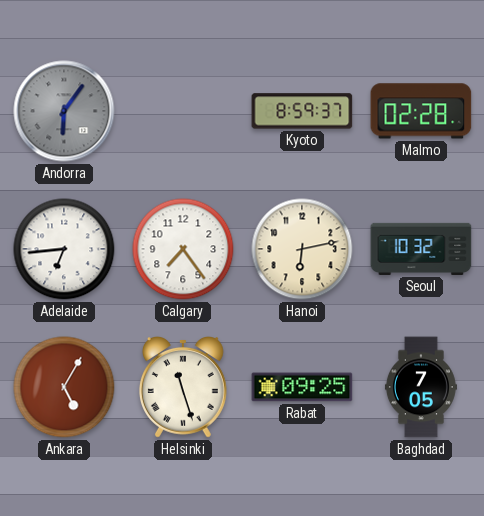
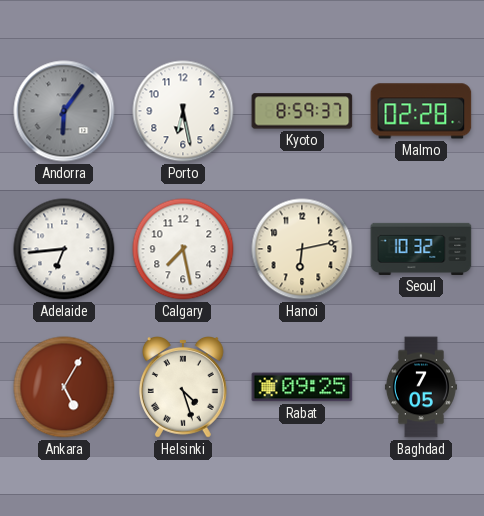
Porto: none -> 6:28 (183, 111)
Calgary: 7:24 -> 7:28 (183, 249)
Helsinki: 11:27 -> 4:27 (183, 388)
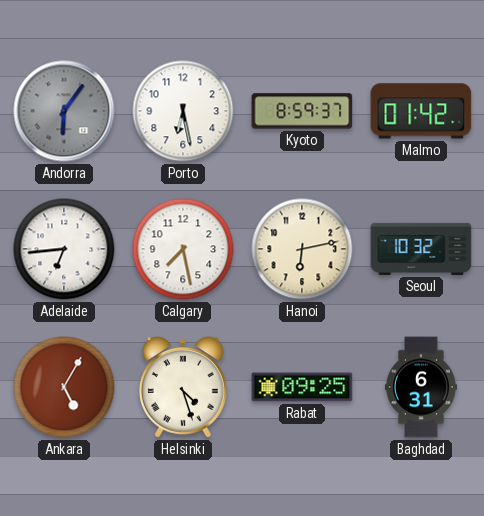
Malmo: 02:28 -> 01:42 (421, 111)
Baghdad: 7:05 -> 6:31 (421, 387)
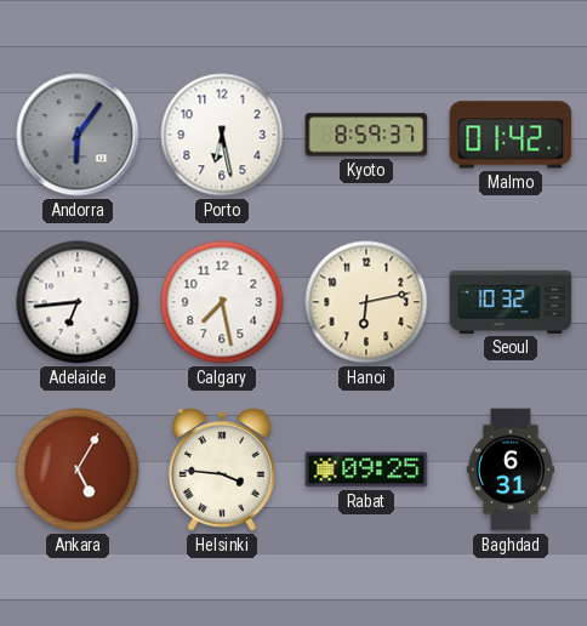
Helsinki: 4:27 -> 3:46 (222, 471)
